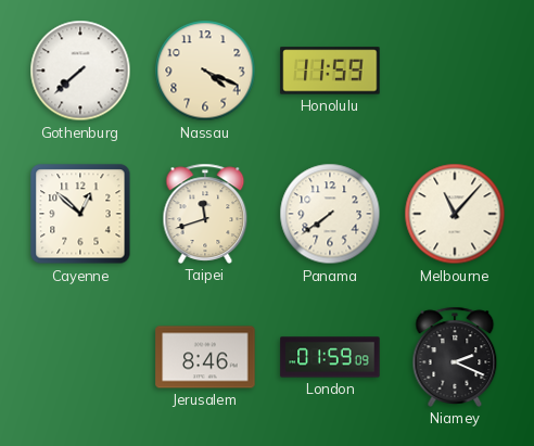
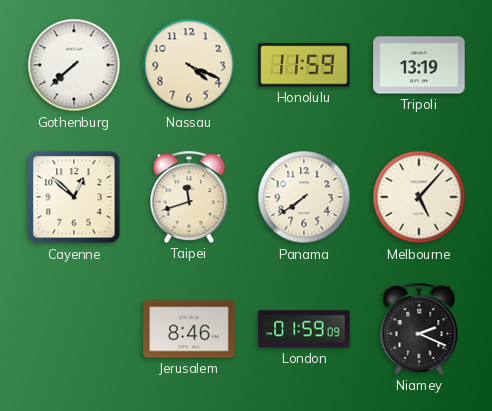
Tripoli: none -> 13:19 (419, 65)
Melbourne: 11:07 -> 5:07 (419, 197)
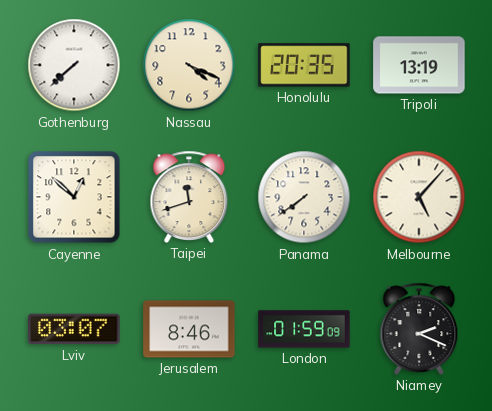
Honolulu: 11:59 -> 20:35 (304, 65)
Lviv: none -> 03:07 (74, 329)
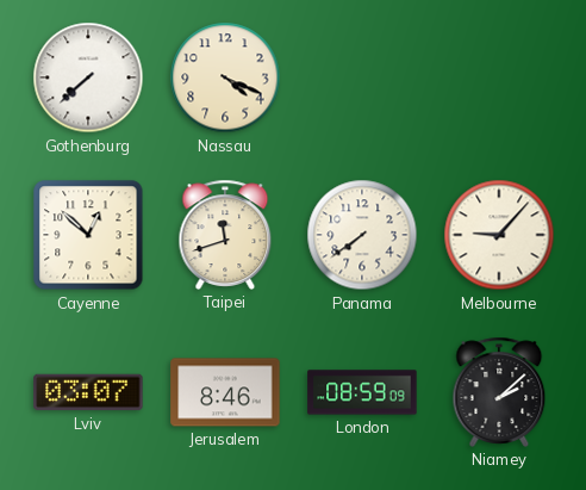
Honolulu: 20:35 -> none (304, 65)
Tripoli: 13:19 -> none (419, 65)
Melbourne: 5:07 -> 9:07 (499, 235)
London: 01:59 -> 08:59 (362, 392)
Niamey: 2:19 -> 2:08 (499, 392)
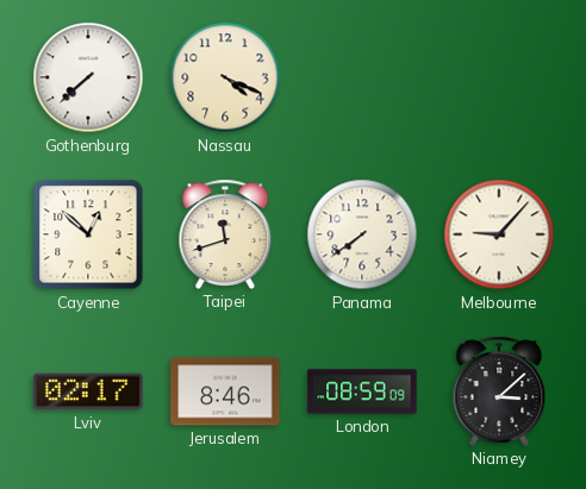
Lviv: 03:07 -> 02:17 (88, 391)
Niamey: 2:08 -> 3:08 (499, 391)
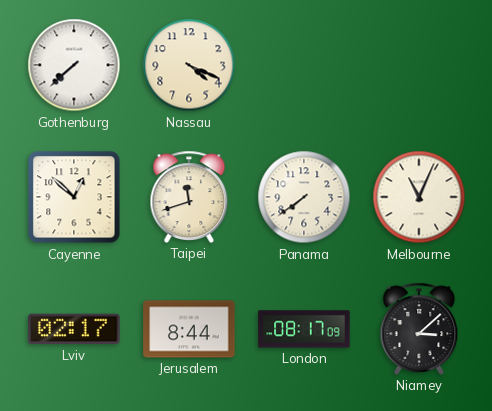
Melbourne: 9:07 -> 11:04 (419, 197)
Jerusalem: 8:46 -> 8:44 (189, 329)
London: 08:59 -> 08:17 (304, 329)
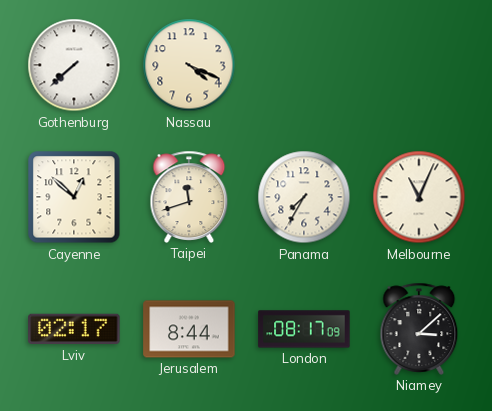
Panama: 7:39 -> 7:35 (304, 197)
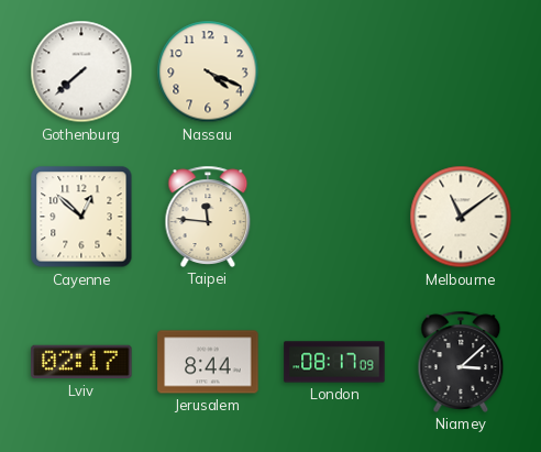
Taipei: 11:42 -> 11:46 (208, 217)
Panama: 7:35 -> none (304, 197)
Melbourne: 11:04 -> 11:09 (461, 217)
